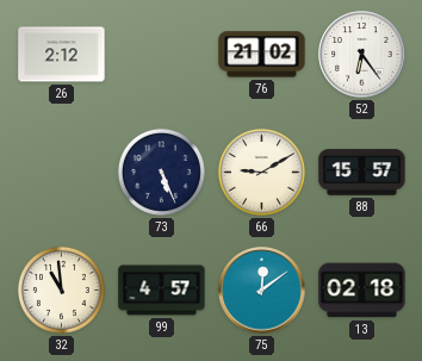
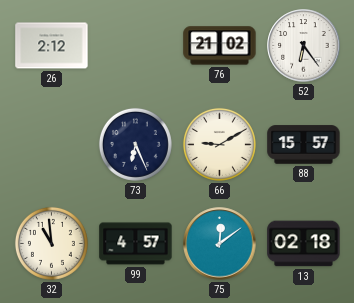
73: 5:26 -> 6:26 (135, 144)
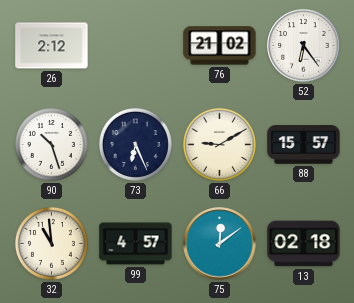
90: none -> 10:27 (51, 144)
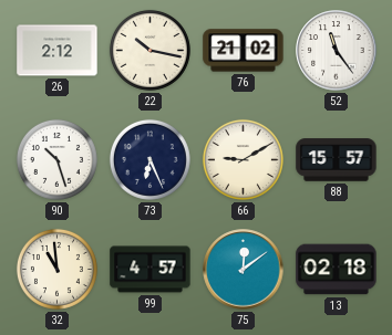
22: none -> 10:17 (149, 50)
52: 6:24 -> 11:24 (337, 51)
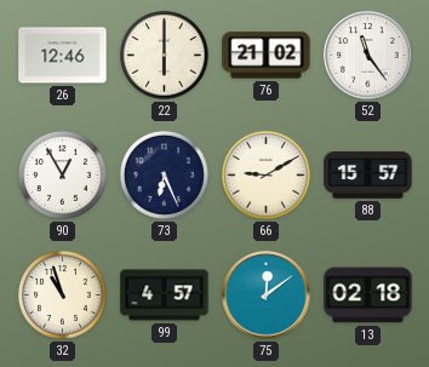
26: 2:12 -> 12:46 (63, 56)
22: 10:17 -> 6:00 (164, 55)
90: 10:27 -> 12:55 (62, 174)
32: 10:59 -> 10:57 (62, 294)
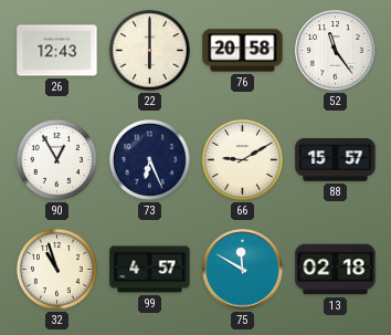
26: 12:46 -> 12:43 (57, 51)
76: 21:02 -> 20:58 (243, 51)
75: 12:09 -> 11:50 (243, 270)
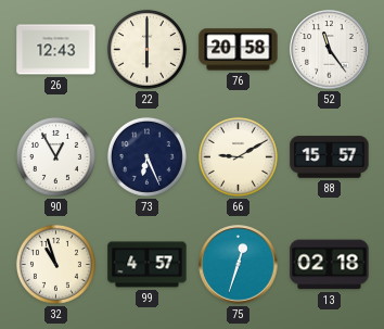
75: 11:50 -> 12:33 (239, 265)
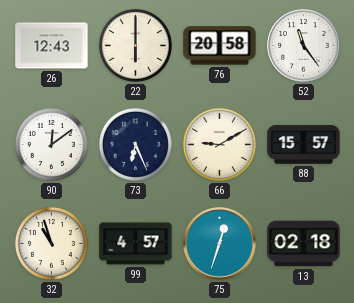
90: 12:55 -> 12:09 (51, 144)
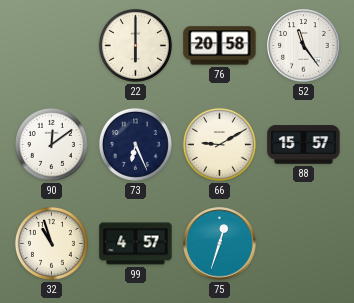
26: 12:43 -> none (52, 46)
13: 02:18 -> none (304, 244)
